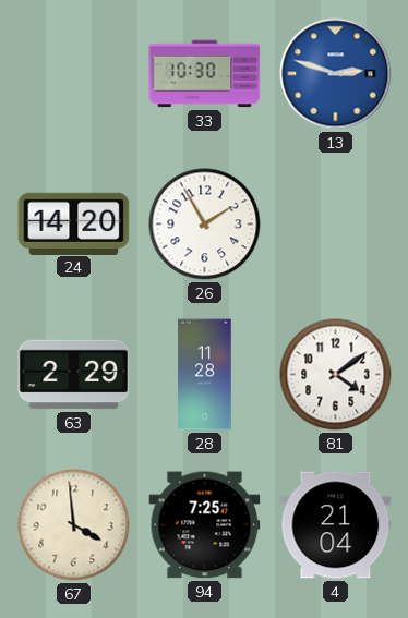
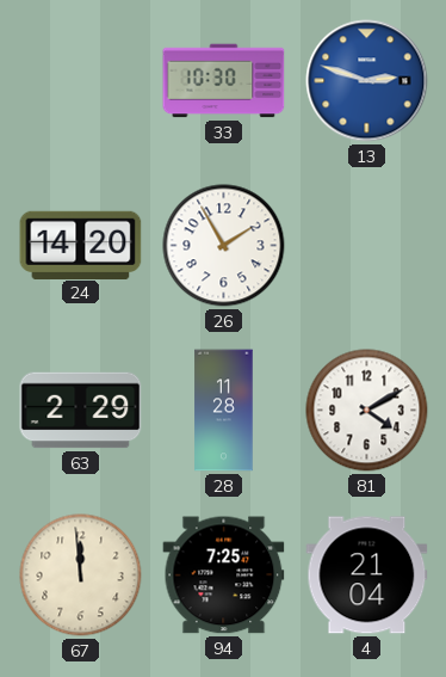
81: 4:09 -> 4:10 (367, 411)
67: 3:59 -> 11:59 (81, 576)
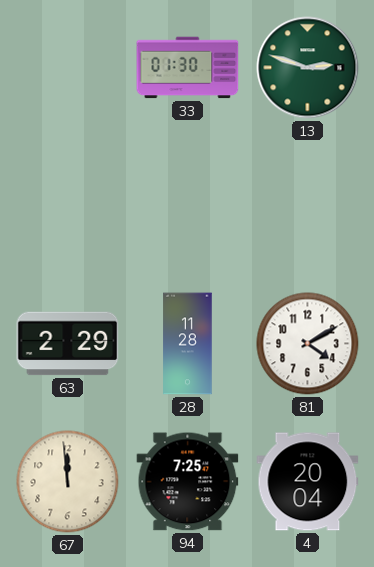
33: 10:30 -> 01:30 (188, 68)
13 dial: blue -> green (308, 68)
24: 14:20 -> none (81, 245)
26: 1:55 -> none (224, 246)
4: 21:04 -> 20:04 (308, 482)
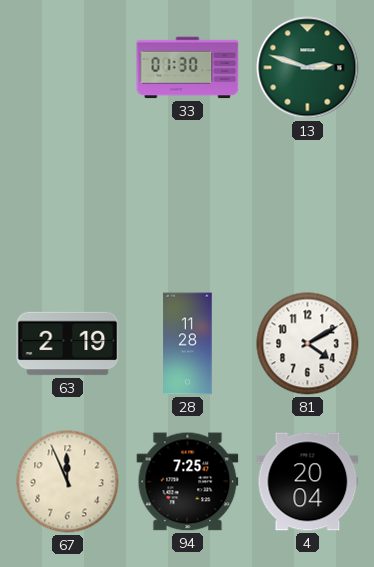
63: 2:29 -> 2:19 (68, 344)
67: 11:59 -> 11:56 (68, 482)
